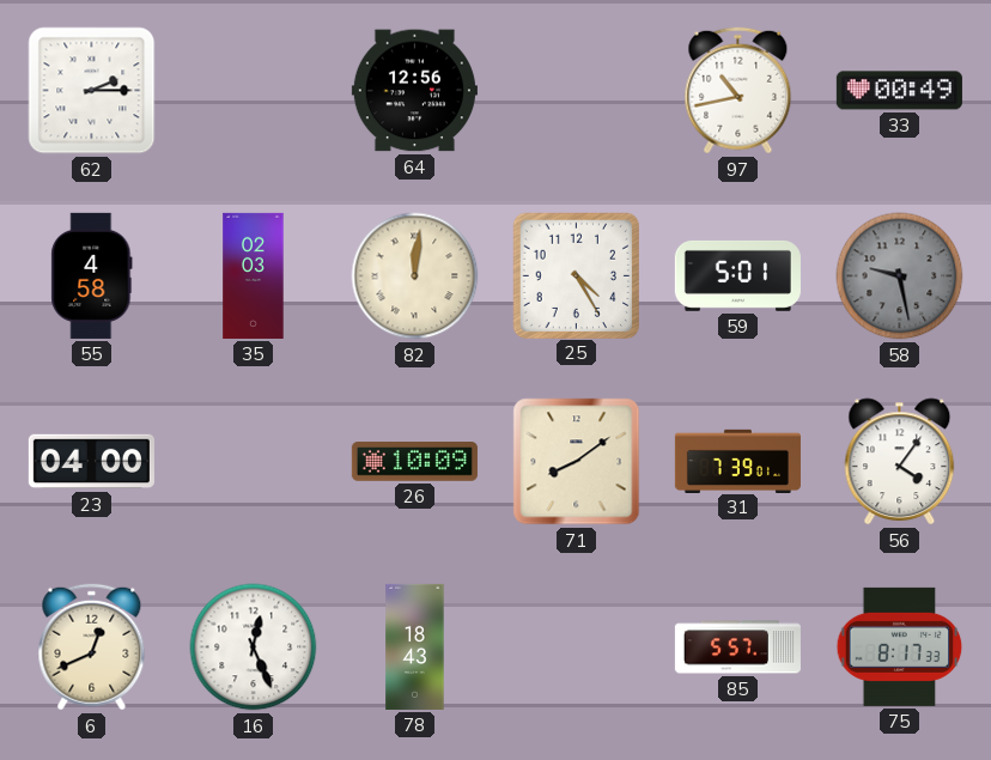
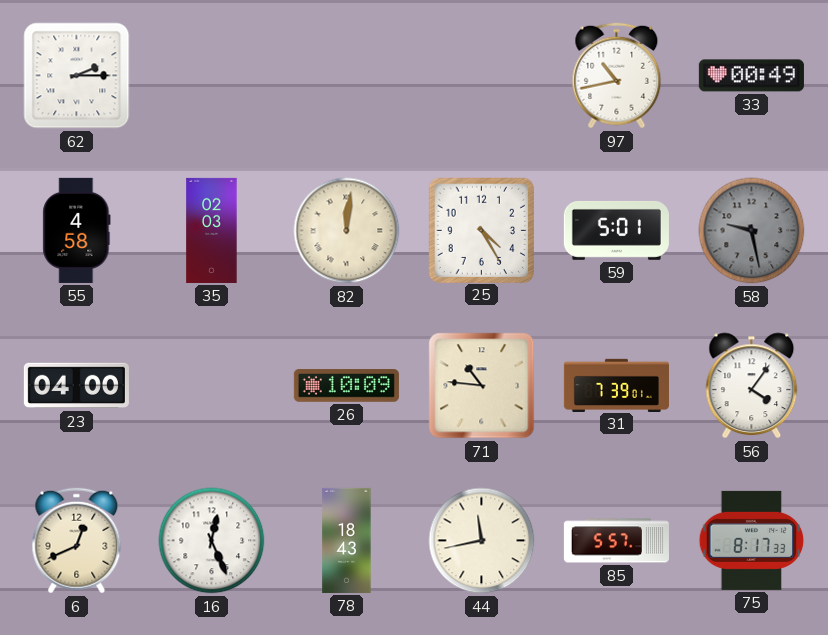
64: 12:56 -> none (414, 91)
71: 8:09 -> 10:46 (482, 386)
44: none -> 11:43 (482, 541)
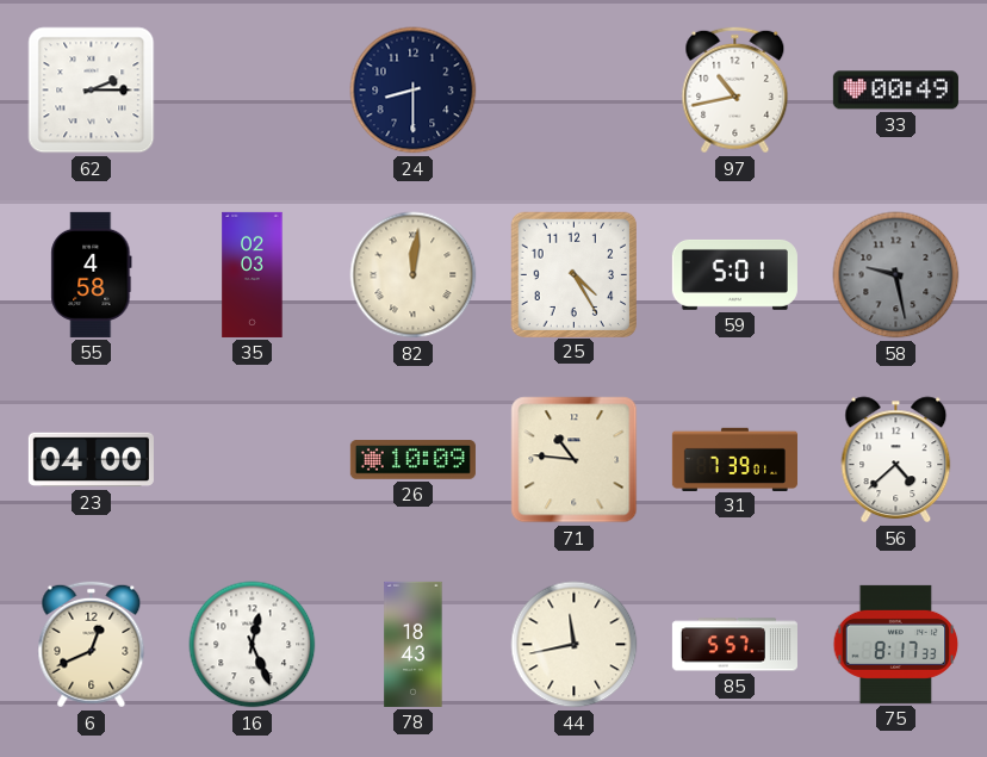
24: none -> 8:30 (414, 91)
56: 4:06 -> 4:38 (896, 460)
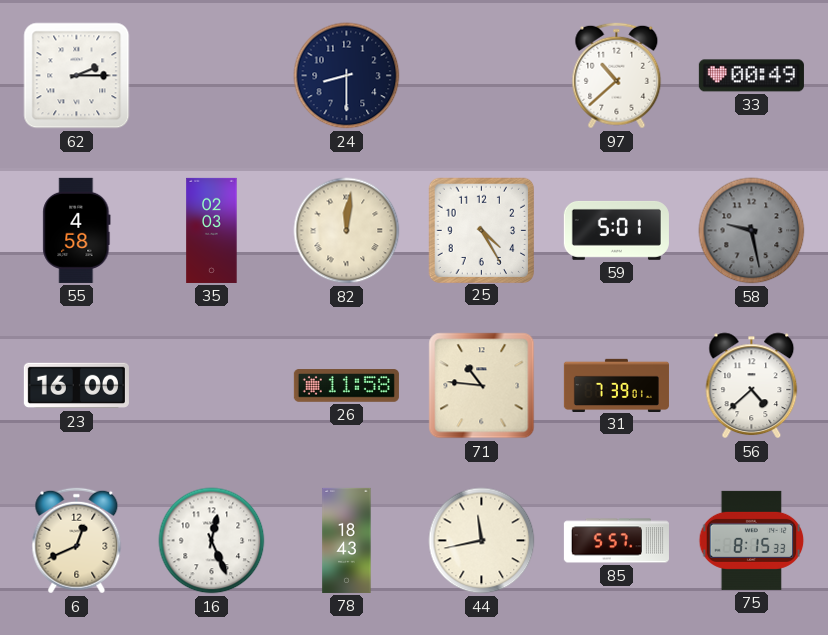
97: 10:43 -> 10:38 (617, 76)
23: 04:00 -> 16:00 (76, 386)
26: 10:09 -> 11:58 (346, 386)
75: 8:17 -> 8:15 (752, 540)
